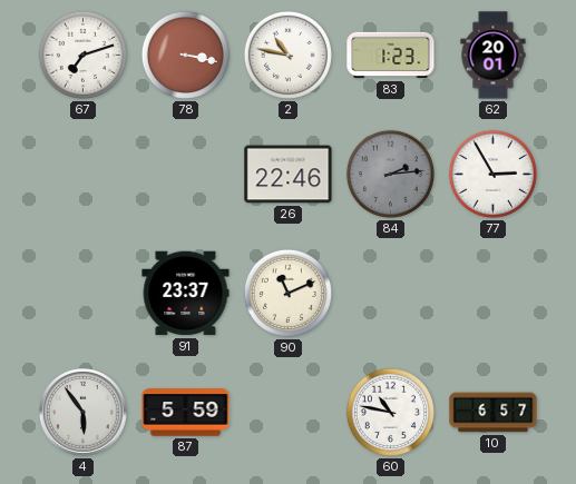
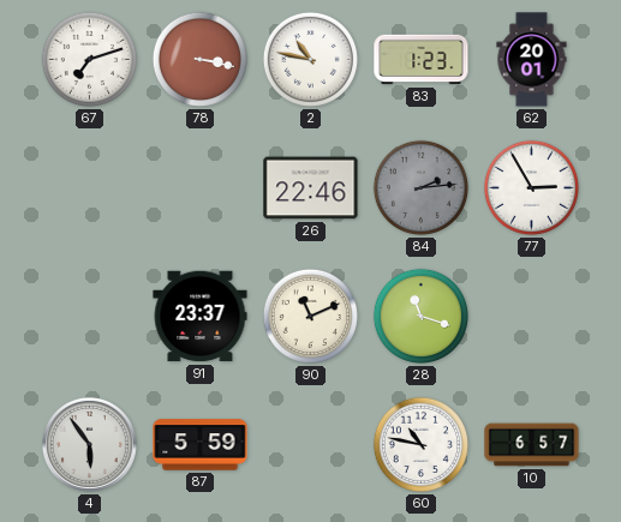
28: none -> 11:18 (420, 316)
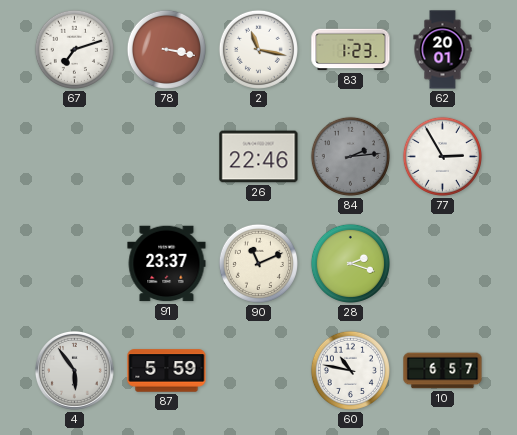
2: 10:47 -> 11:17 (258, 49)
28: 11:18 -> 2:18 (350, 263)
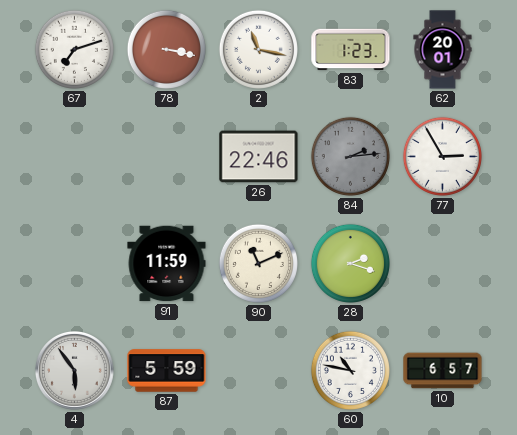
91: 23:37 -> 11:59 (167, 264)
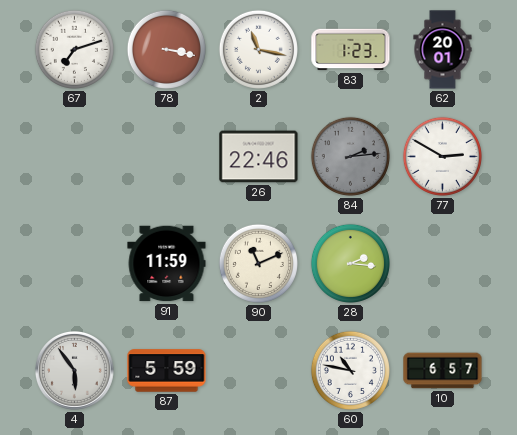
77: 2:55 -> 2:50 (442, 156)
28: 2:18 -> 2:16 (350, 263)
